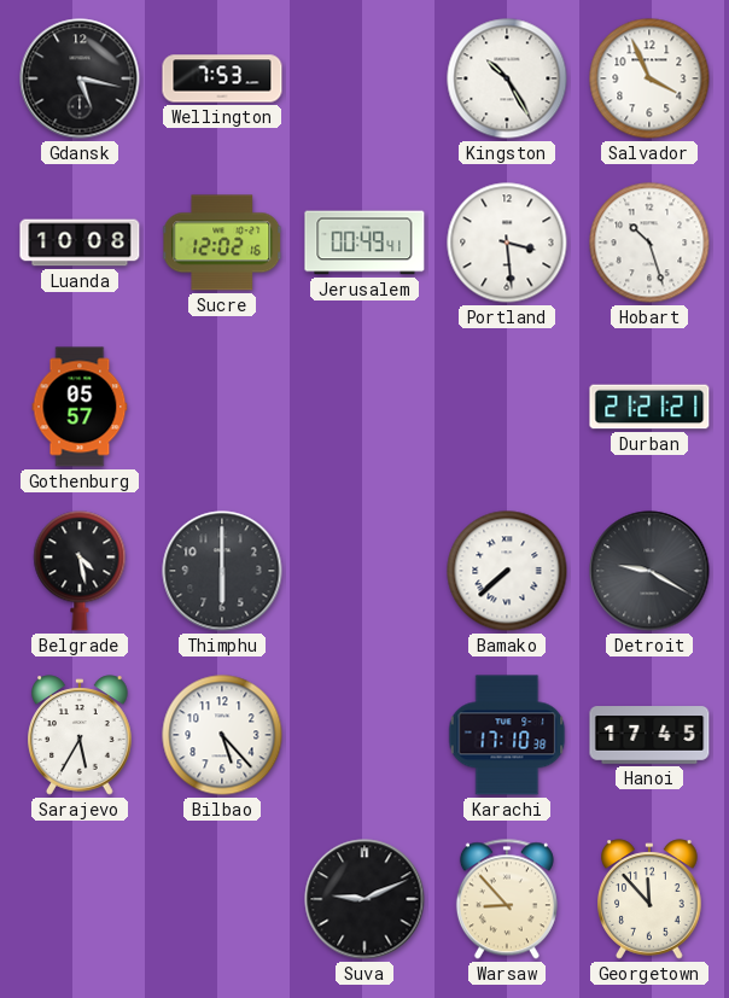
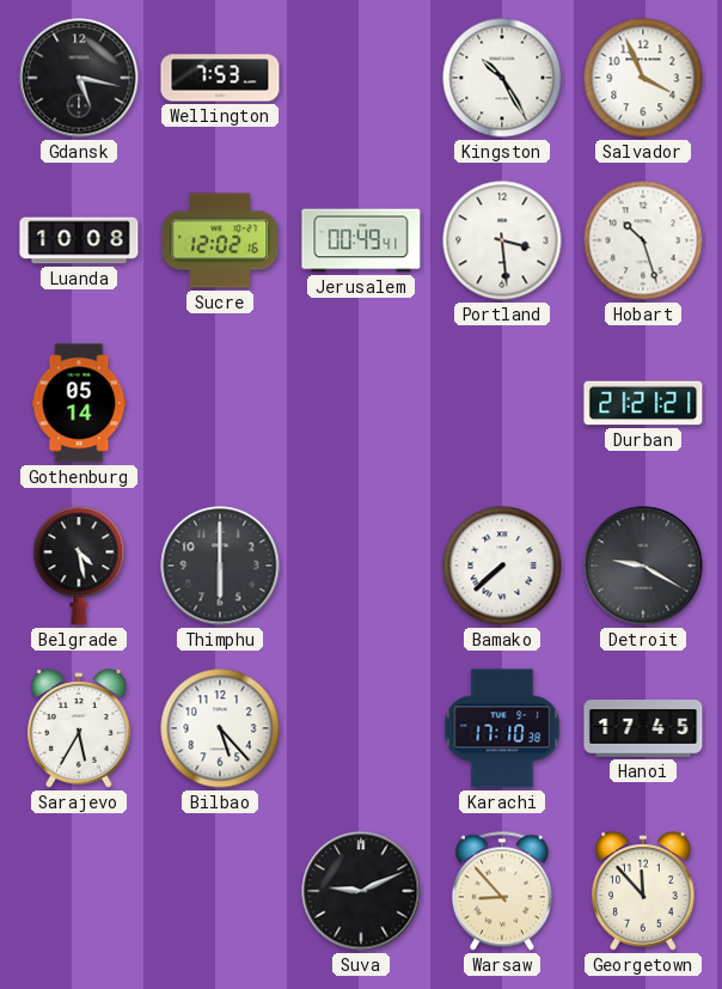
Gothenburg: 05:57 -> 05:14 (79, 403)
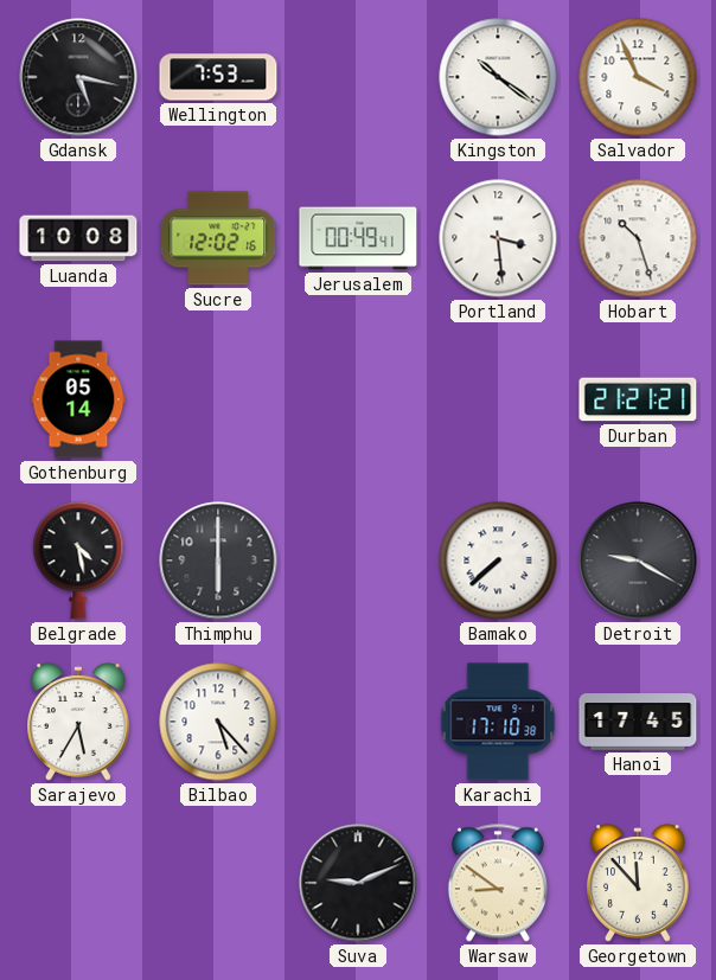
Kingston: 10:25 -> 10:21 (498, 77)
Warsaw: 8:53 -> 8:51 (498, 883)
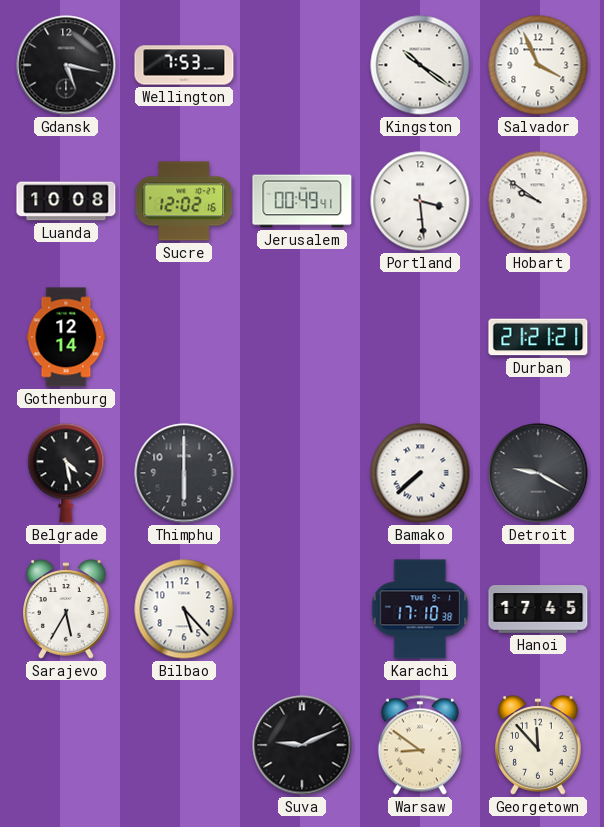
Hobart: 10:27 -> 9:51 (538, 201)
Gothenburg: 05:14 -> 12:14 (66, 337)
